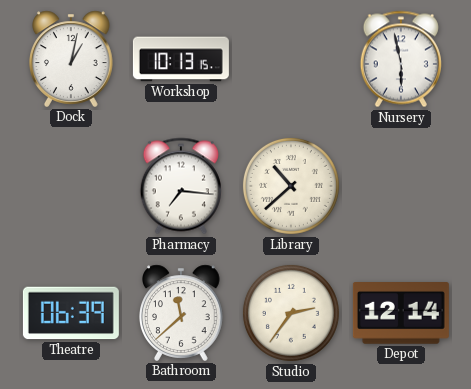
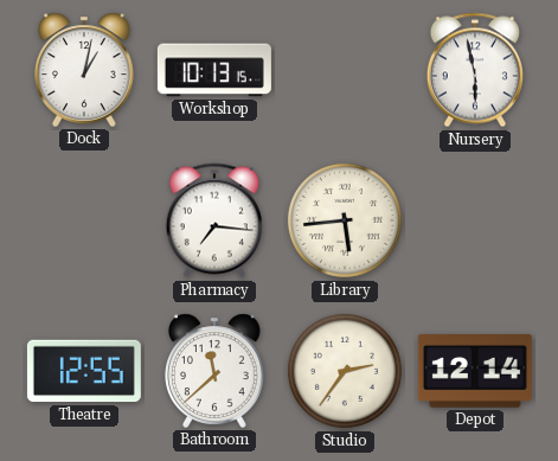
Library: 10:38 -> 5:44 (345, 220)
Theatre: 06:39 -> 12:55 (84, 371)
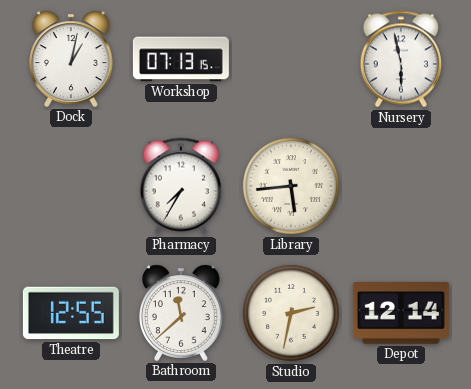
Workshop: 10:13 -> 07:13 (181, 59)
Pharmacy: 7:16 -> 7:35 (181, 186)
Studio: 2:36 -> 2:32 (291, 313)
